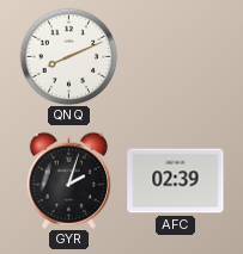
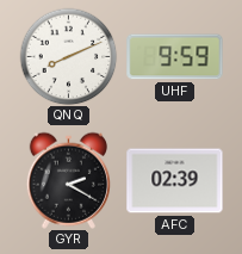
UHF: none -> 9:59 (175, 57)
GYR: 2:03 -> 2:20 (68, 180)
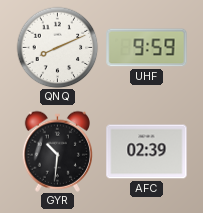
GYR: 2:20 -> 10:31 (57, 151)
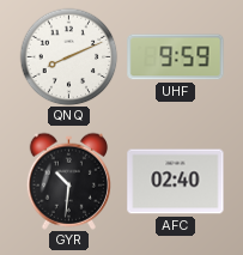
AFC: 02:39 -> 02:40 (176, 182)
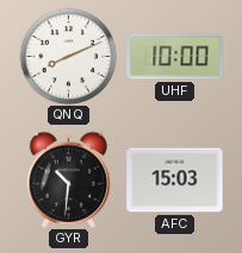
UHF: 9:59 -> 10:00 (175, 57)
AFC: 02:40 -> 15:03 (175, 181)
